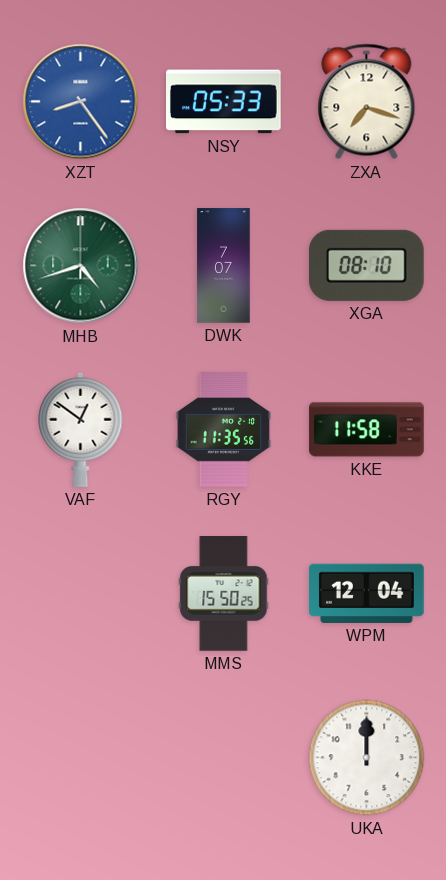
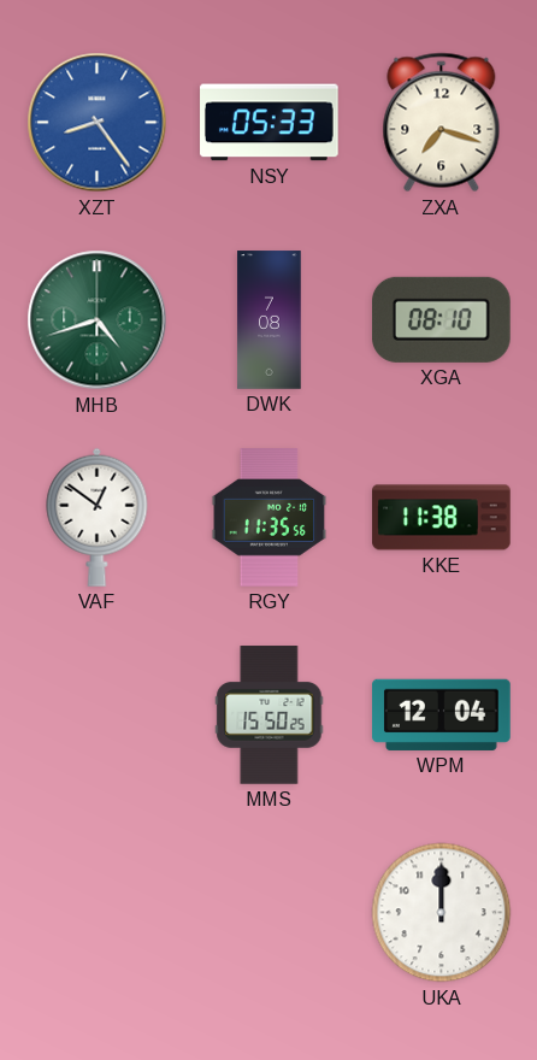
DWK: 7:07 -> 7:08 (270, 320)
KKE: 11:58 -> 11:38 (442, 518)
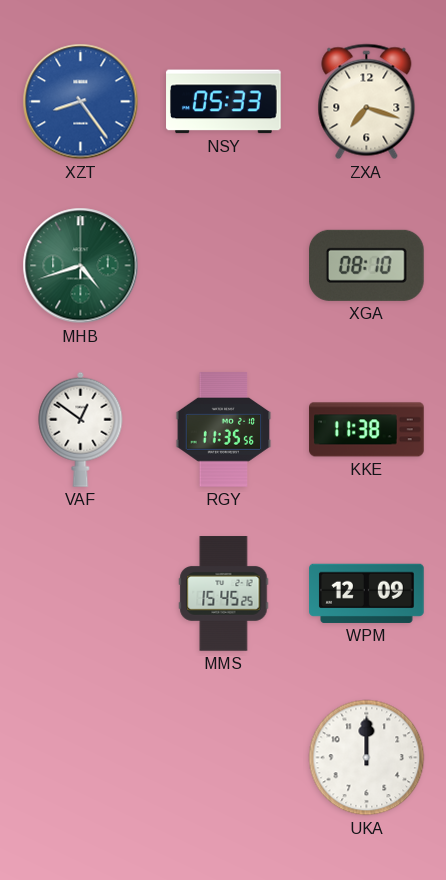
DWK: 7:08 -> none (270, 320)
MMS: 15:50 -> 15:45 (224, 594)
WPM: 12:04 -> 12:09 (367, 593)
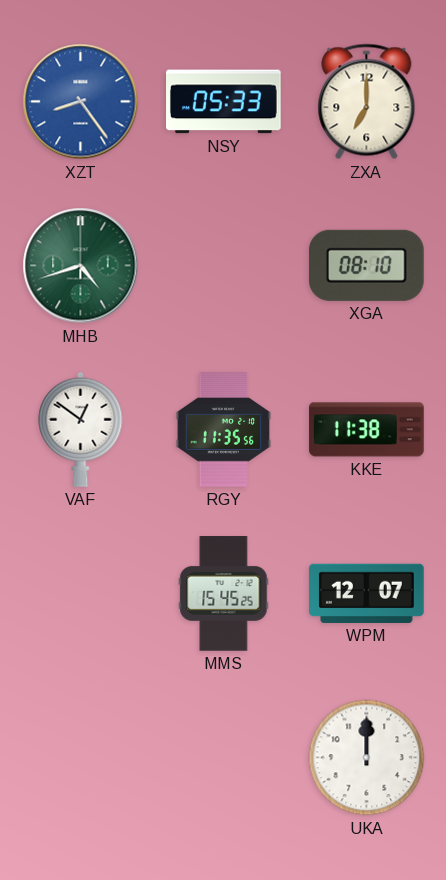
ZXA: 7:18 -> 7:00 (367, 102)
WPM: 12:09 -> 12:07 (367, 593)
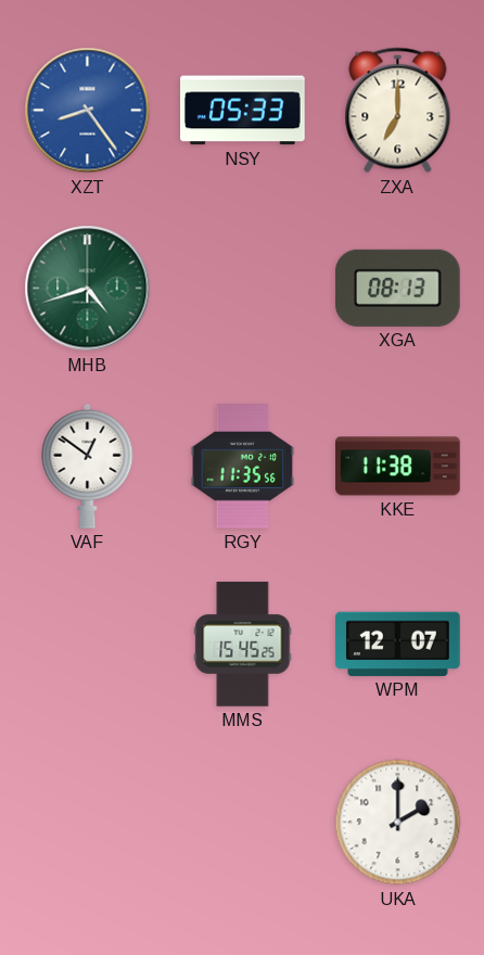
XGA: 08:10 -> 08:13 (398, 288)
UKA: 12:00 -> 2:00 (398, 823)
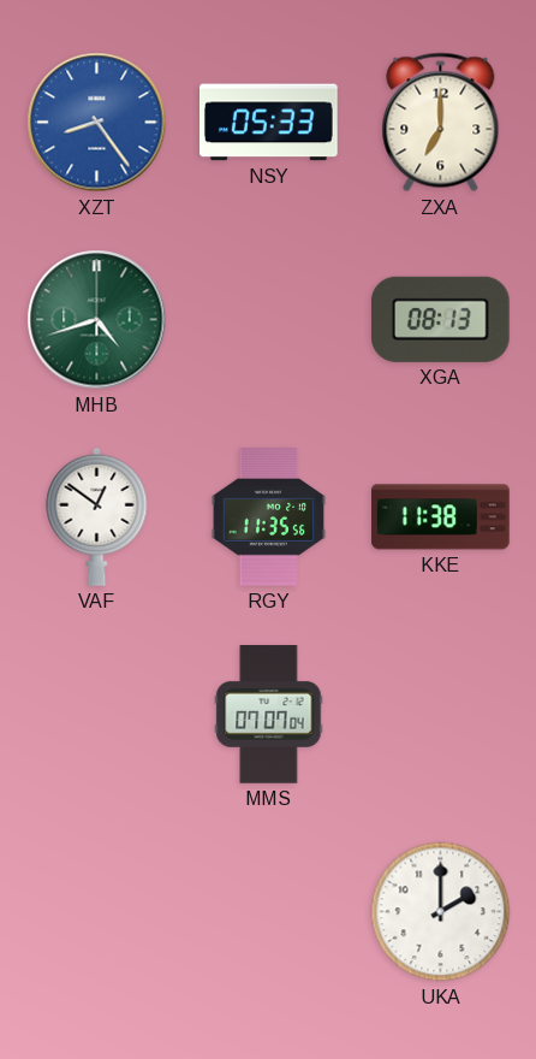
MMS: 15:45 -> 07:07 (269, 715)
WPM: 12:07 -> none (398, 644)
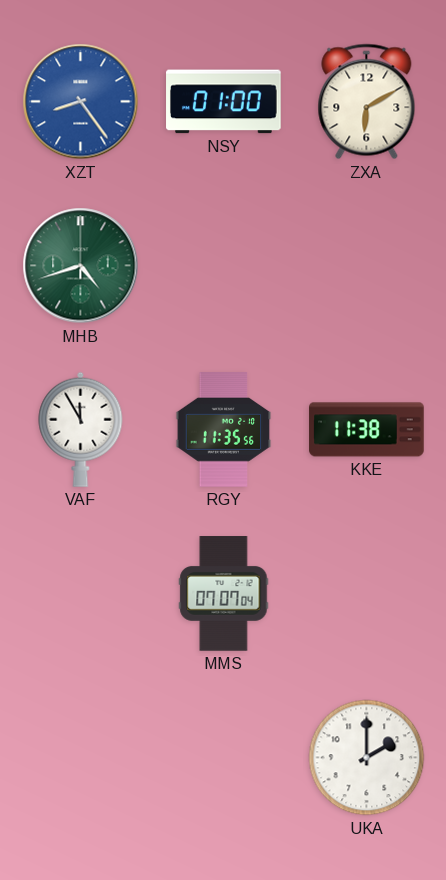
NSY: 05:33 -> 01:00 (224, 102)
ZXA: 7:00 -> 6:10 (367, 102)
XGA: 08:13 -> none (441, 319)
VAF: 12:51 -> 11:55 (81, 429)
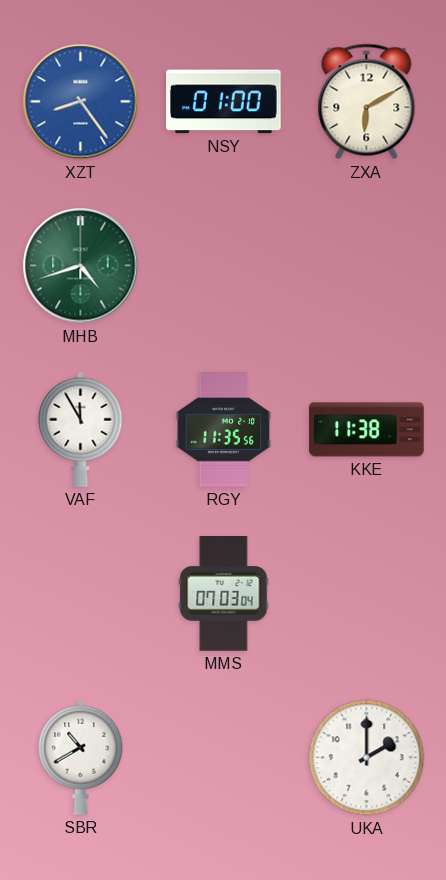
MMS: 07:07 -> 07:03 (224, 594)
SBR: none -> 10:40 (81, 757)
